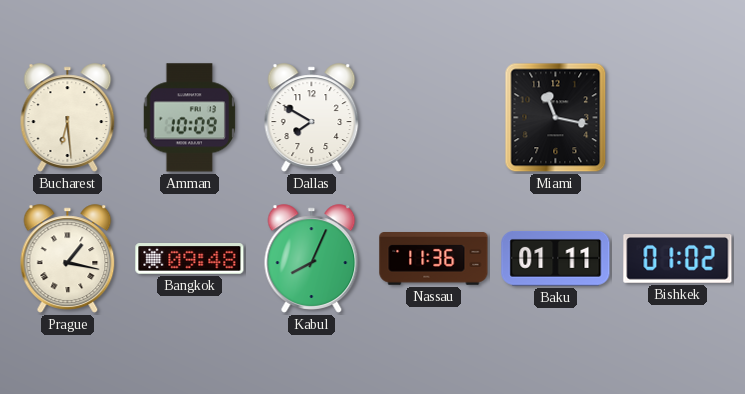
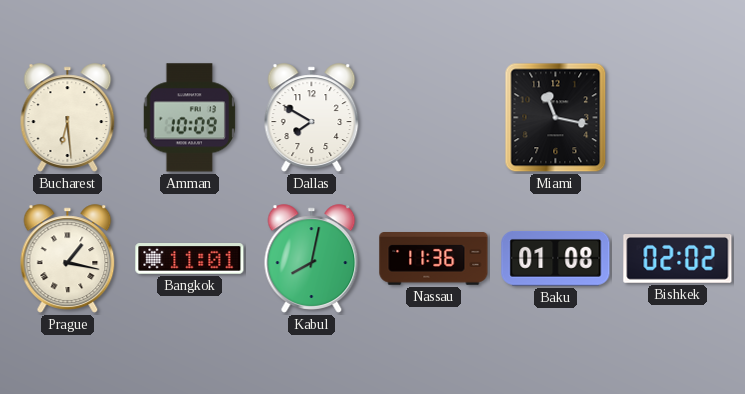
Bangkok: 09:48 -> 11:01 (190, 259)
Kabul: 8:04 -> 8:02 (312, 259)
Baku: 01:11 -> 01:08 (556, 259)
Bishkek: 01:02 -> 02:02 (678, 259)
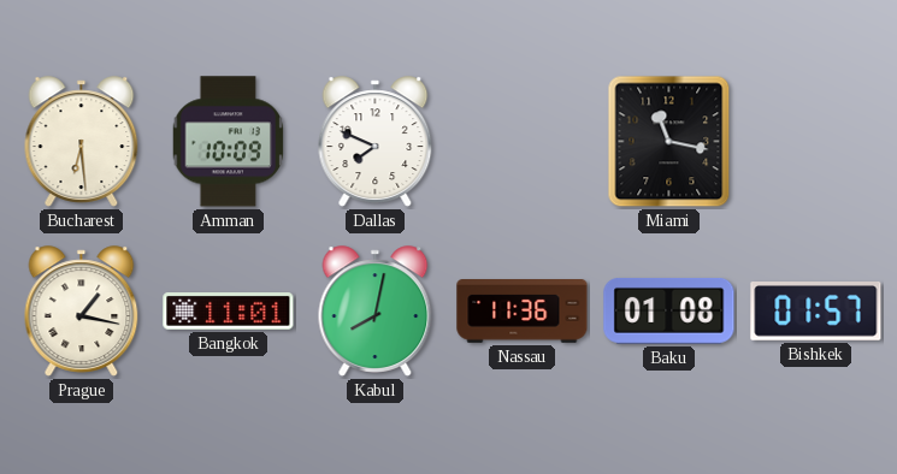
Dallas: 7:50 -> 7:49 (376, 142)
Bishkek: 02:02 -> 01:57 (816, 312)
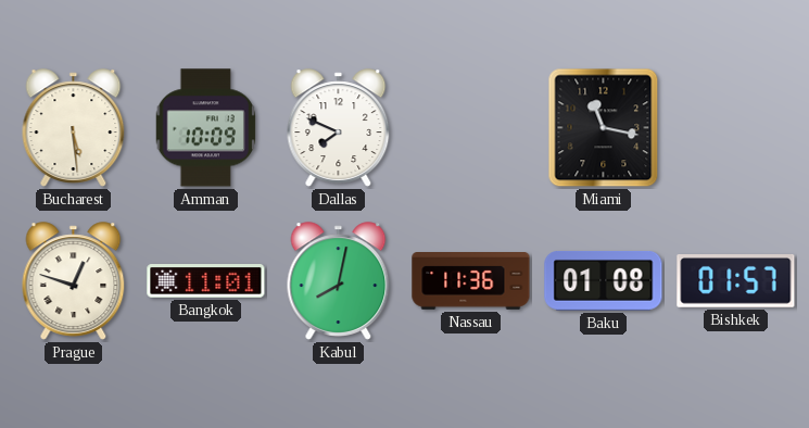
Bucharest: 6:29 -> 5:29 (74, 128)
Prague: 1:17 -> 12:48 (74, 281)
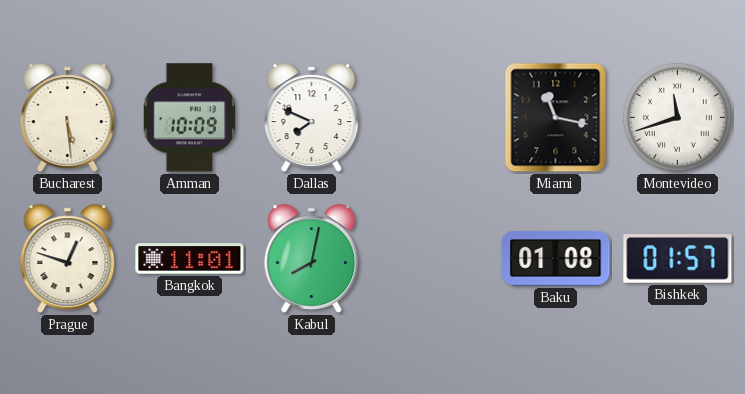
Montevideo: none -> 11:42 (677, 117)
Nassau: 11:36 -> none (471, 281)
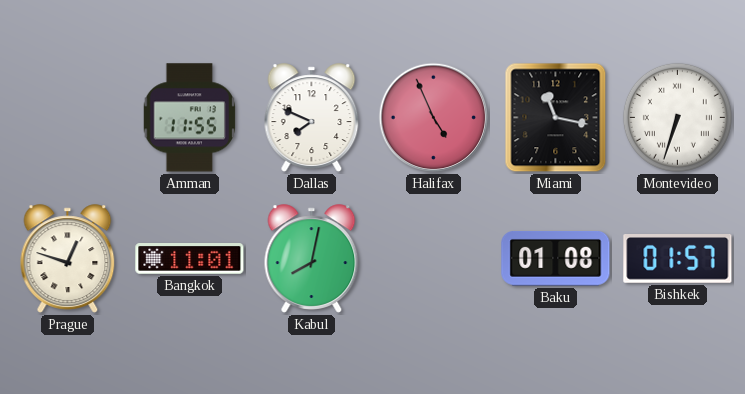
Bucharest: 5:29 -> none (68, 118)
Amman: 10:09 -> 11:55 (190, 118)
Halifax: none -> 4:56 (434, 118)
Montevideo: 11:42 -> 6:33 (677, 117)
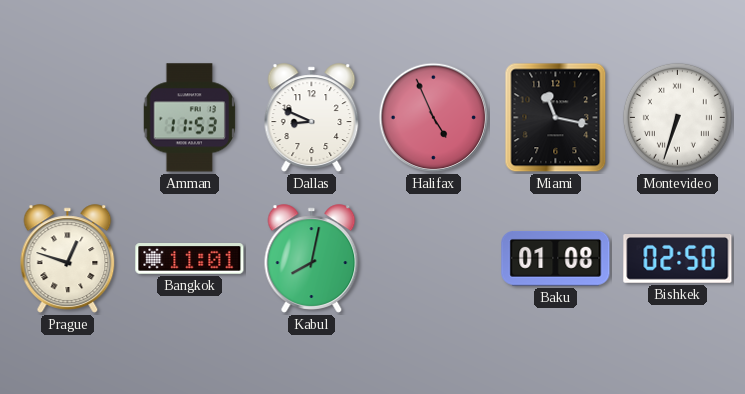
Amman: 11:55 -> 11:53 (190, 118)
Dallas: 7:49 -> 8:49 (312, 118)
Bishkek: 01:57 -> 02:50 (678, 259)
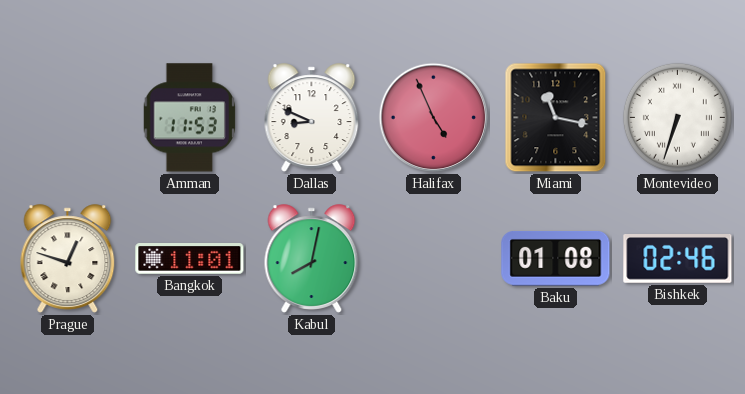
Bishkek: 02:50 -> 02:46 (678, 259)
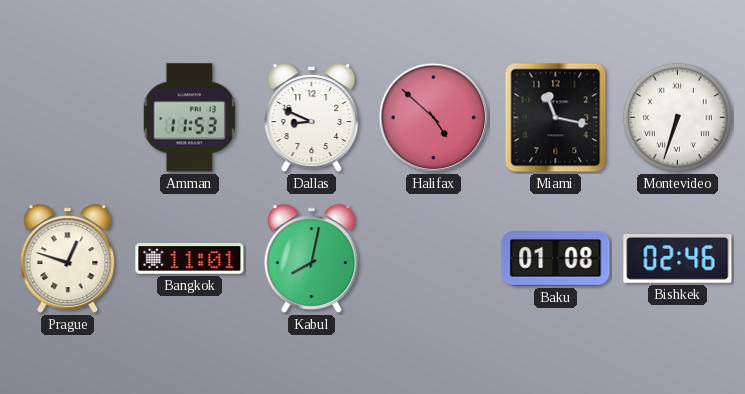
Halifax: 4:56 -> 4:52 (434, 118)
